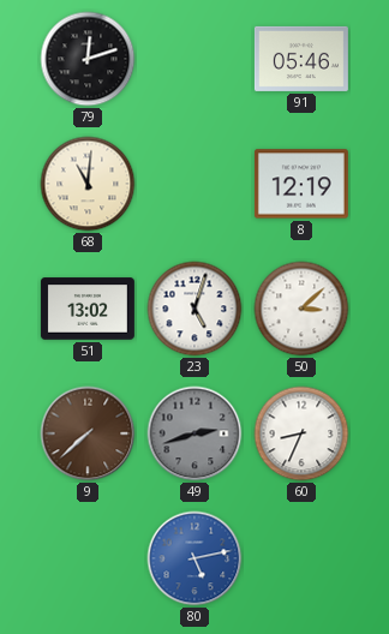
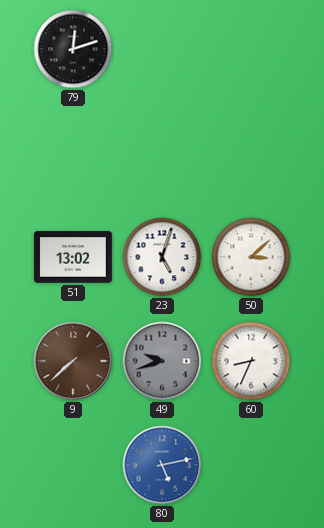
91: 05:46 -> none (301, 59)
68: 11:01 -> none (88, 184)
8: 12:19 -> none (301, 184)
49: 2:42 -> 9:42 (162, 361)
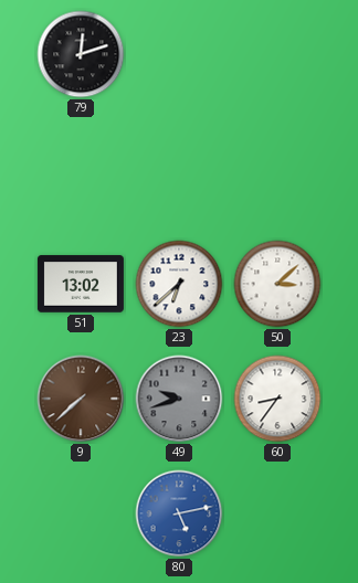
23: 5:03 -> 6:38 (179, 284)
60: 8:34 -> 8:36 (277, 399)
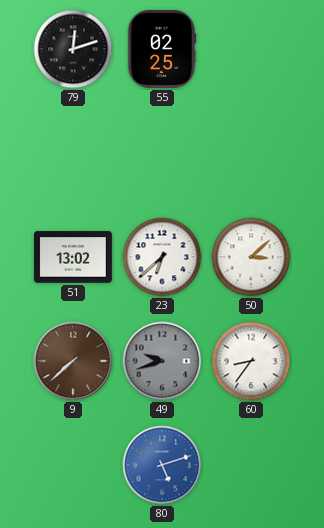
55: none -> 02:25 (162, 49)
80: 5:13 -> 5:12 (162, 465)
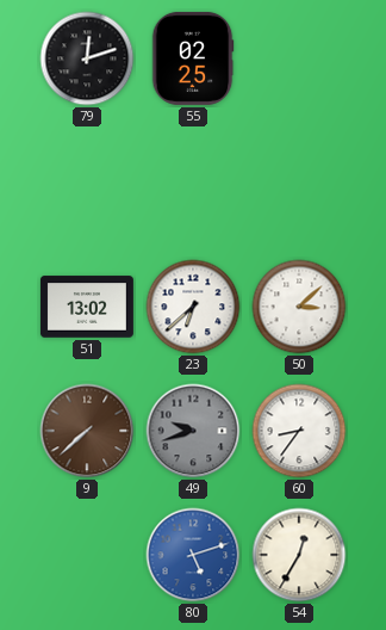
54: none -> 12:35 (299, 555)
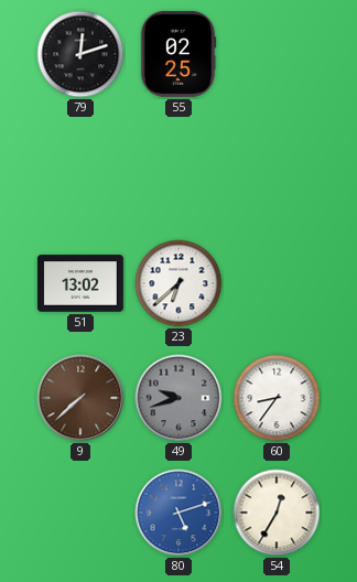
50: 3:08 -> none (299, 307)
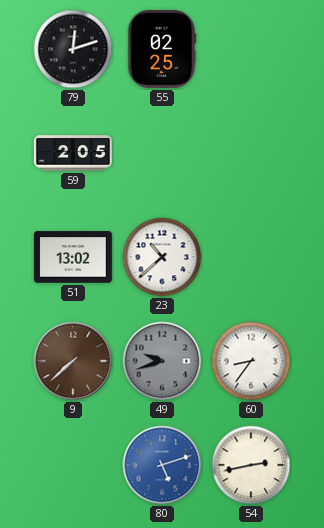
59: none -> 2:05 (73, 153)
23: 6:38 -> 10:38 (162, 257)
54: 12:35 -> 2:43 (251, 465)
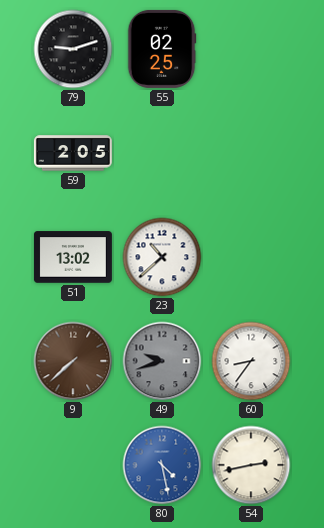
79: 12:12 -> 9:12 (73, 49)
80: 5:12 -> 4:28 (162, 465)
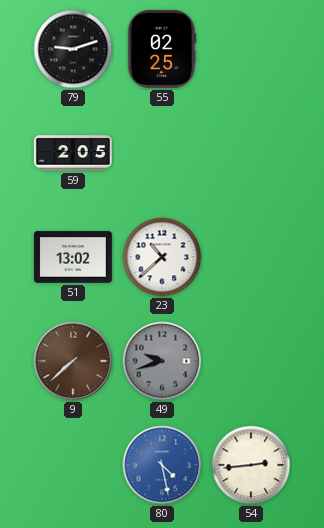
60: 8:36 -> none (251, 361)
54: 2:43 -> 2:44 (251, 465)
